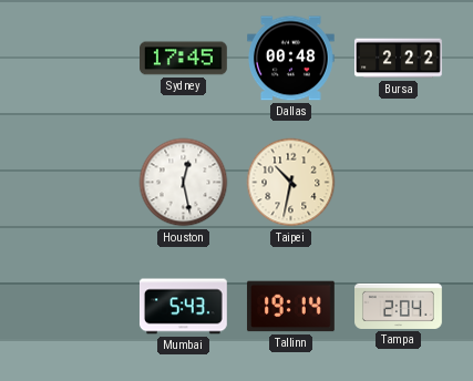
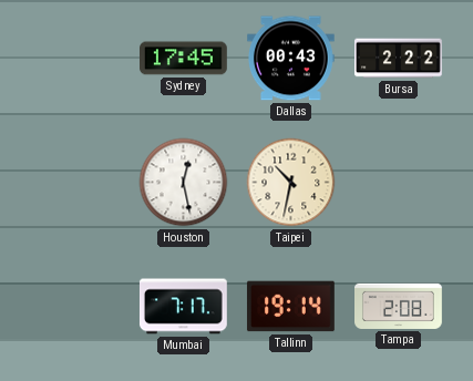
Dallas: 00:48 -> 00:43 (291, 59)
Mumbai: 5:43 -> 7:17 (184, 307)
Tampa: 2:04 -> 2:08 (399, 306)
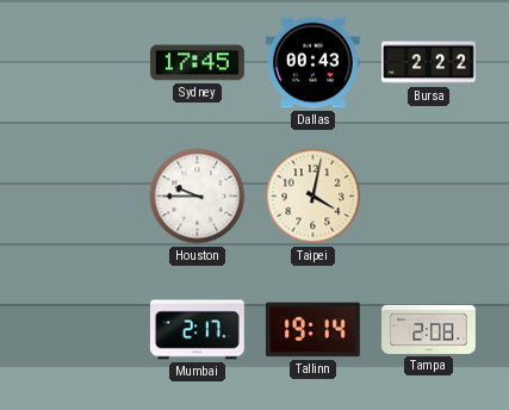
Houston: 12:28 -> 9:45 (198, 197)
Taipei: 10:32 -> 4:02 (314, 197)
Mumbai: 7:17 -> 2:17 (198, 330)
